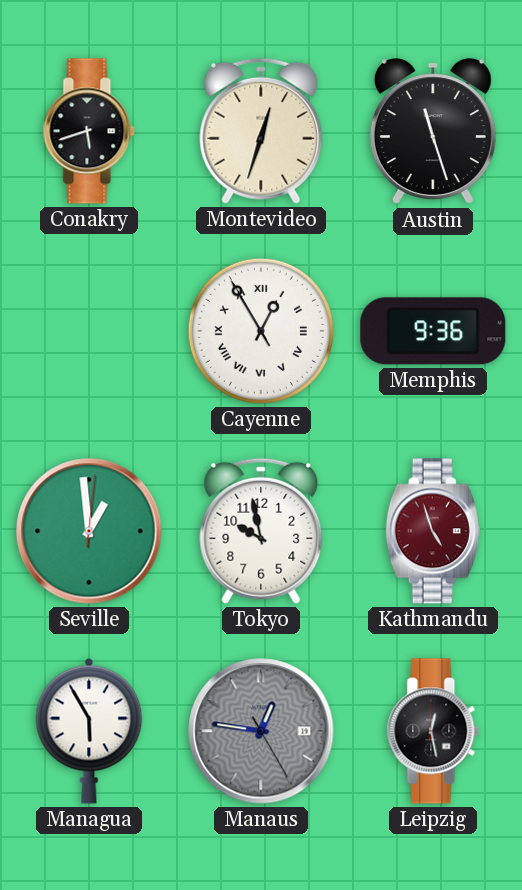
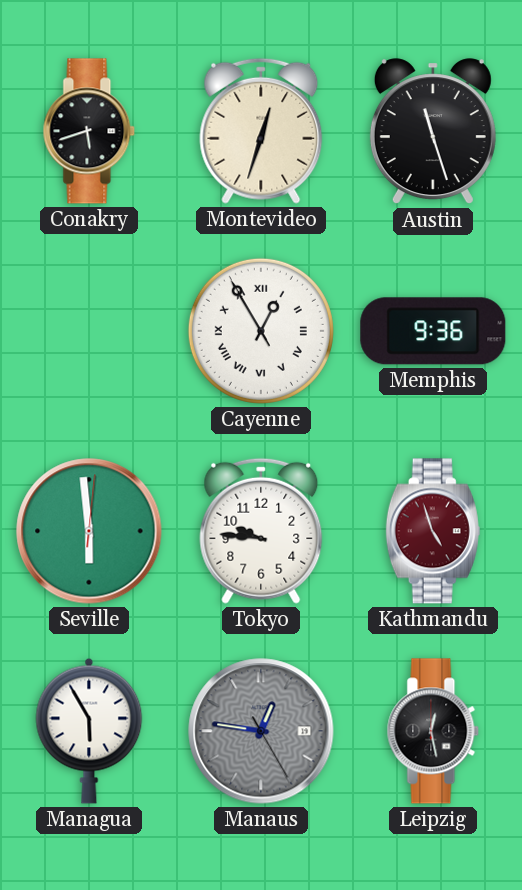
Seville: 12:59 -> 5:59 (89, 531)
Tokyo: 9:58 -> 9:46 (261, 531)
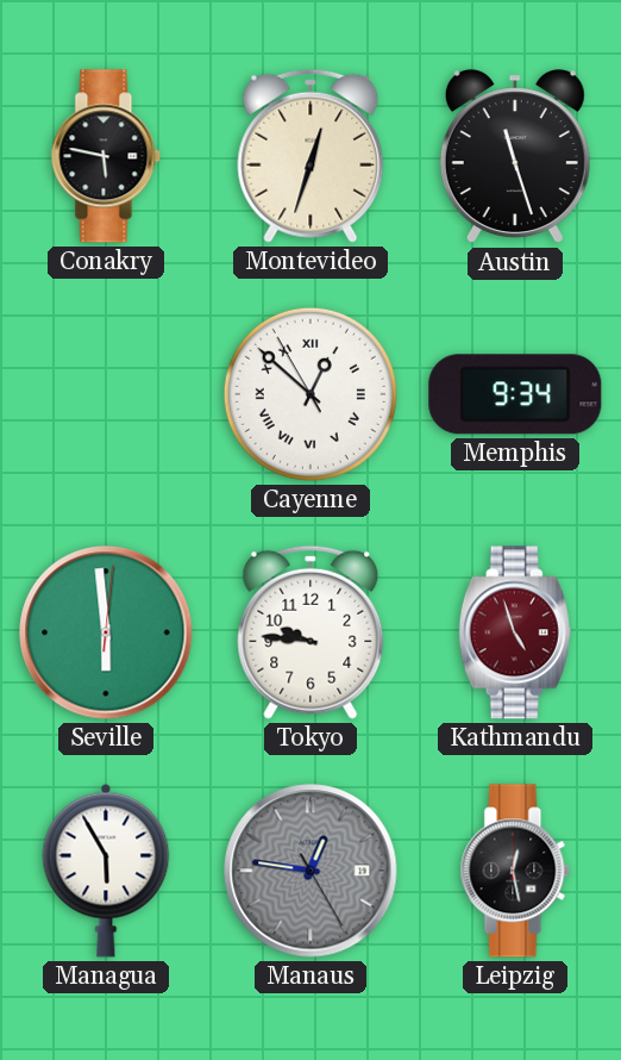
Conakry: 5:42 -> 5:47 (106, 156)
Cayenne: 12:54 -> 12:51 (310, 394)
Memphis: 9:36 -> 9:34 (515, 394)
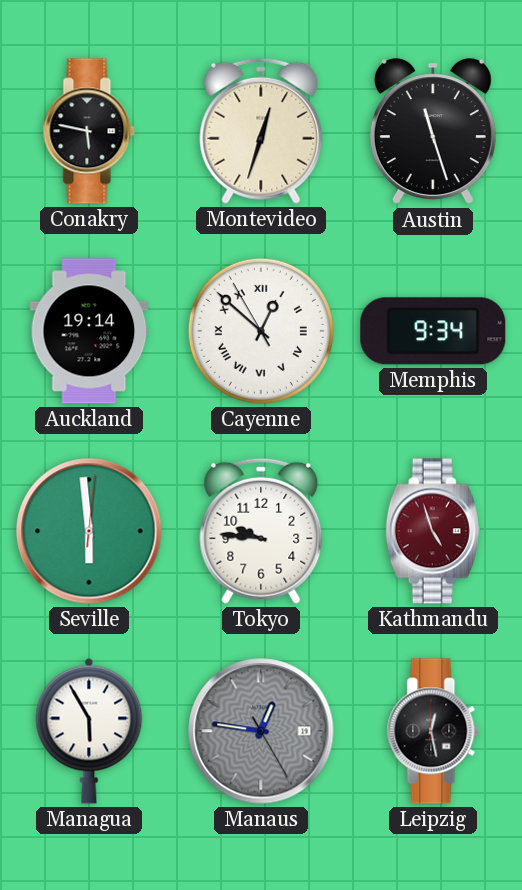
Auckland: none -> 19:14 (89, 331)
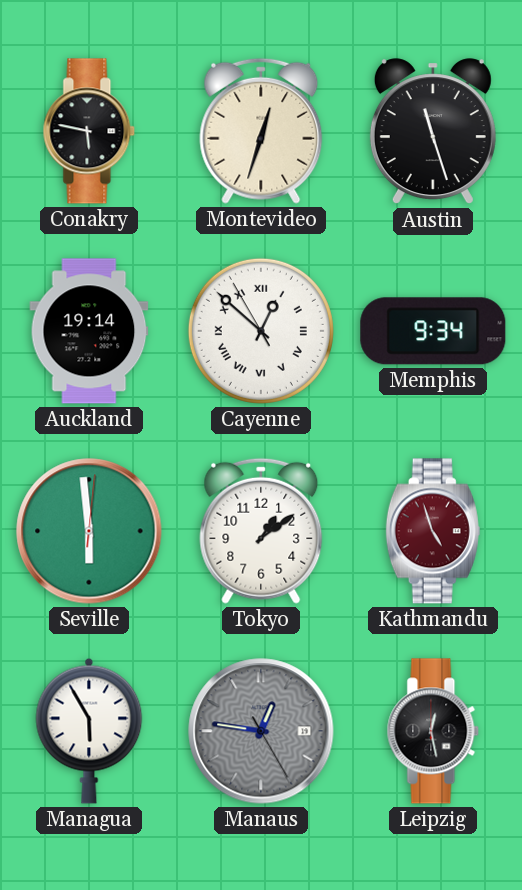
Tokyo: 9:46 -> 1:09 (261, 531)
